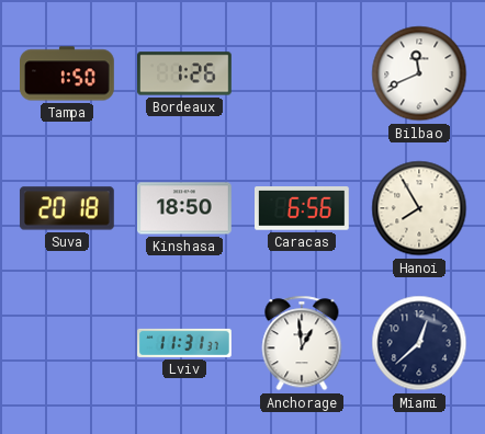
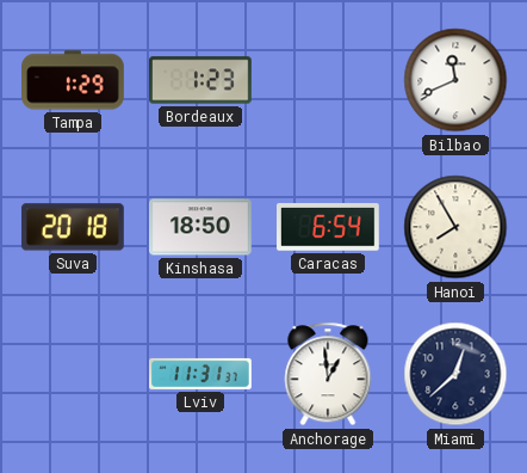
Tampa: 1:50 -> 1:29 (74, 80)
Bordeaux: 1:26 -> 1:23 (201, 80)
Caracas: 6:56 -> 6:54 (329, 227)
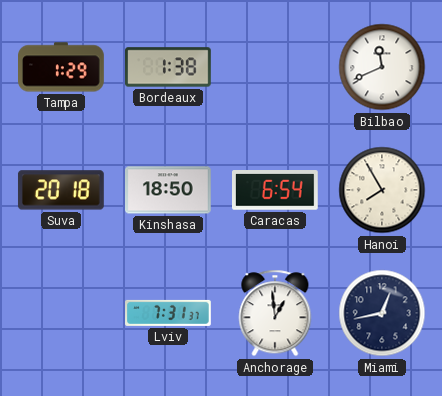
Bordeaux: 1:23 -> 1:38 (169, 67)
Lviv: 11:31 -> 7:31 (168, 313)
Miami: 12:38 -> 12:43 (382, 313)
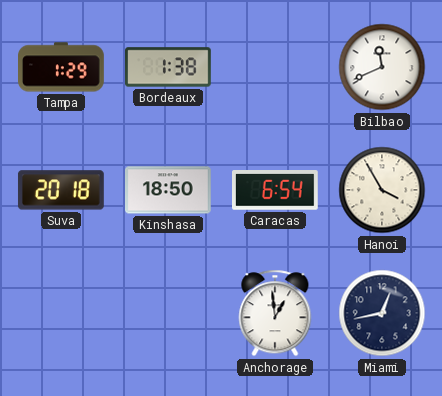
Hanoi: 7:55 -> 3:55 (382, 190)
Lviv: 7:31 -> none (168, 313)
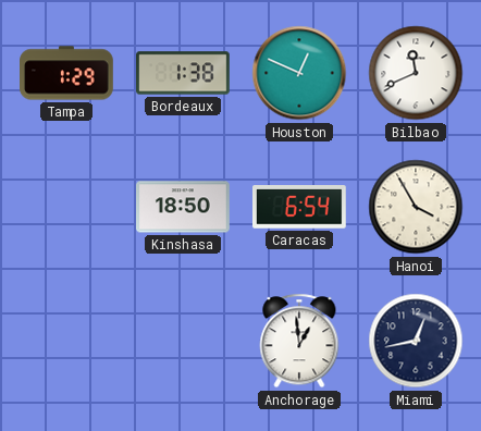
Houston: none -> 12:49 (299, 73)
Suva: 20:18 -> none (61, 190)
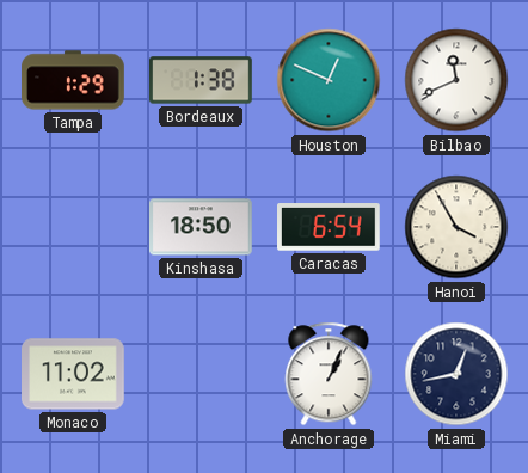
Monaco: none -> 11:02 (74, 374)
Anchorage: 12:59 -> 1:04 (329, 374)
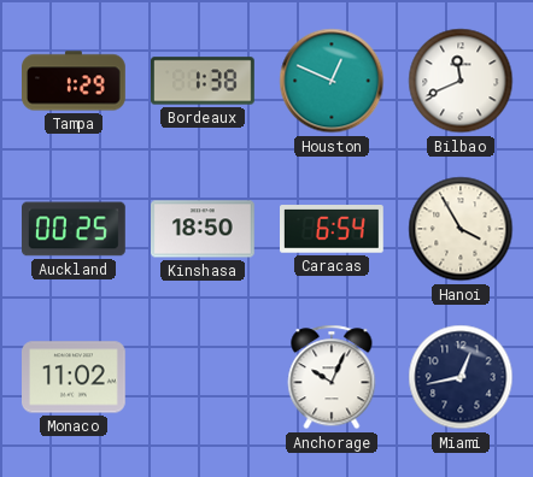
Auckland: none -> 00:25 (75, 229)
Anchorage: 1:04 -> 10:04 (332, 377)
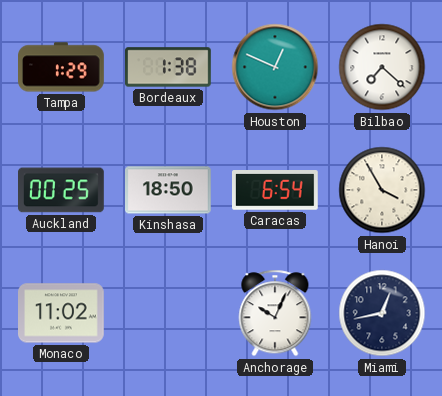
Bilbao: 11:41 -> 7:22 (382, 67)
